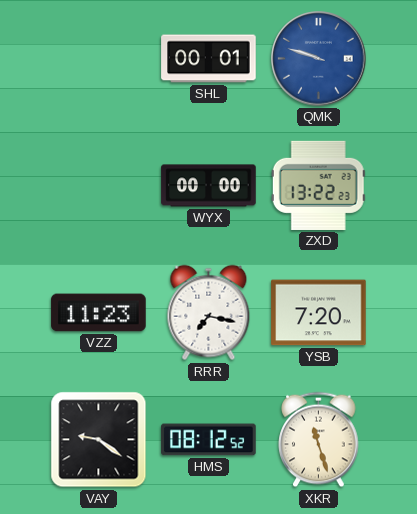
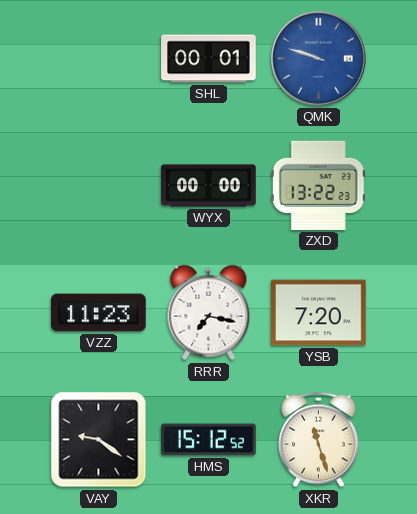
HMS: 08:12 -> 15:12 (209, 440)
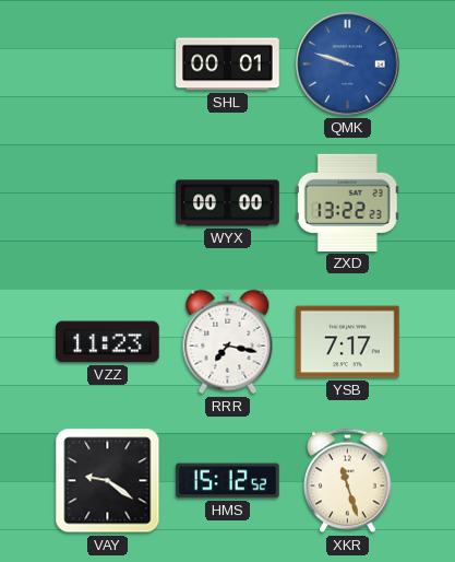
YSB: 7:20 -> 7:17 (348, 342)
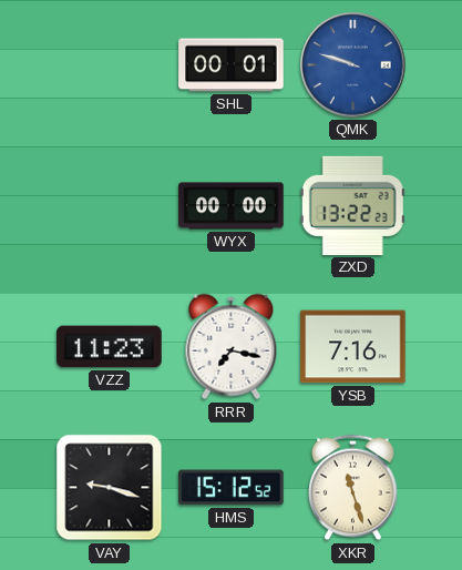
YSB: 7:17 -> 7:16 (353, 347)
VAY: 9:21 -> 9:18 (110, 488)
